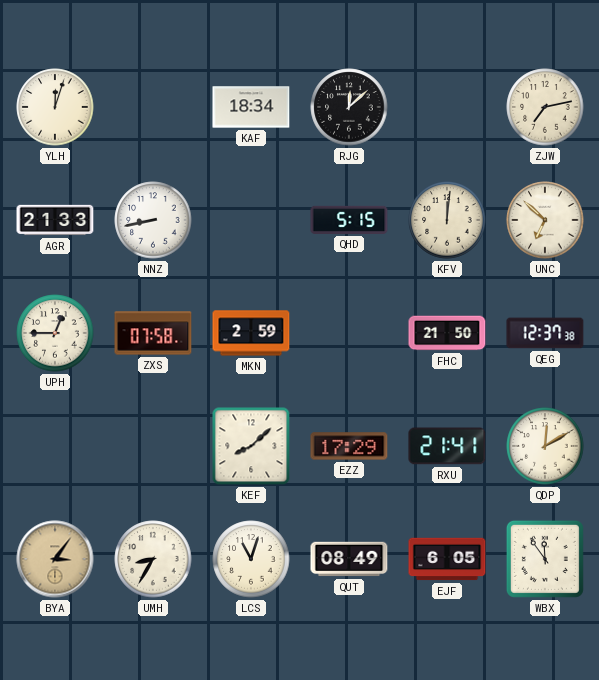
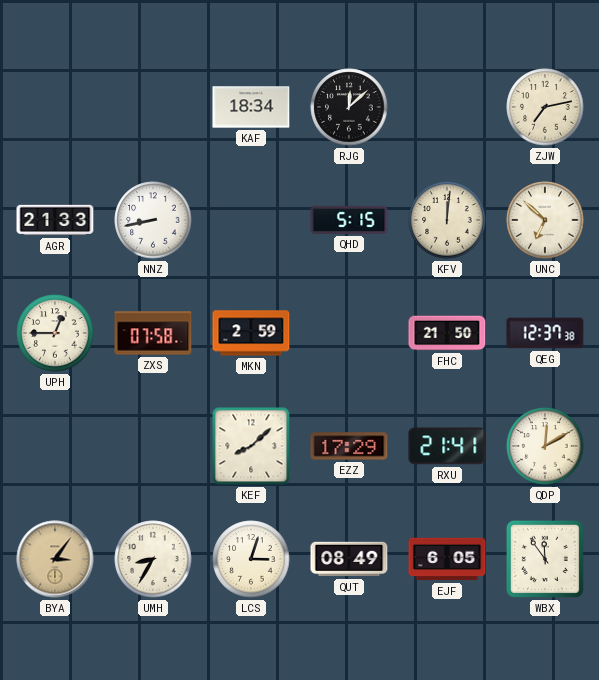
YLH: 12:03 -> none (55, 107)
LCS: 11:03 -> 3:03 (251, 559)
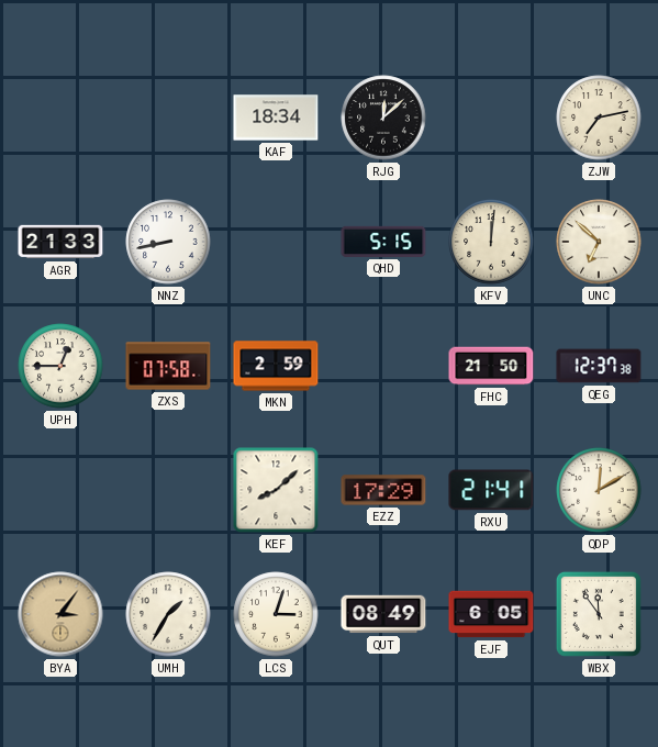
UMH: 8:35 -> 1:35 (168, 614)
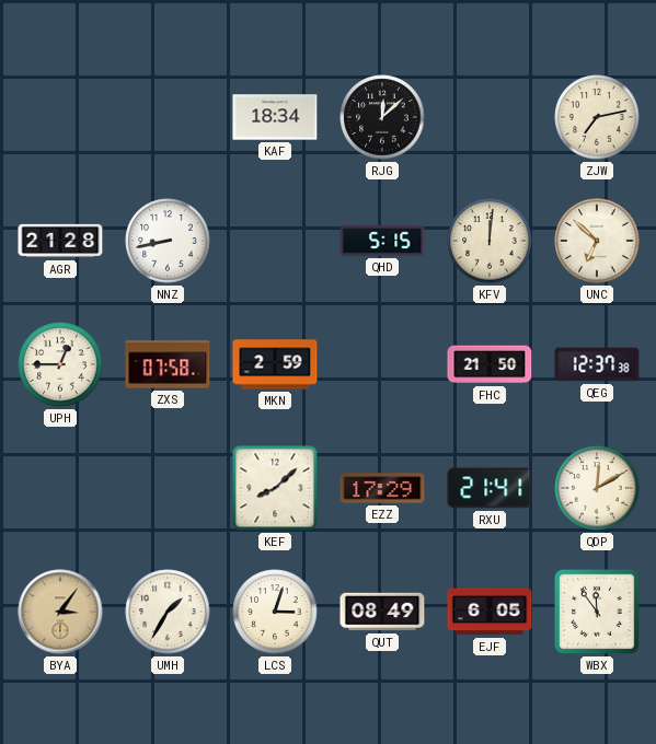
AGR: 21:33 -> 21:28 (60, 241)
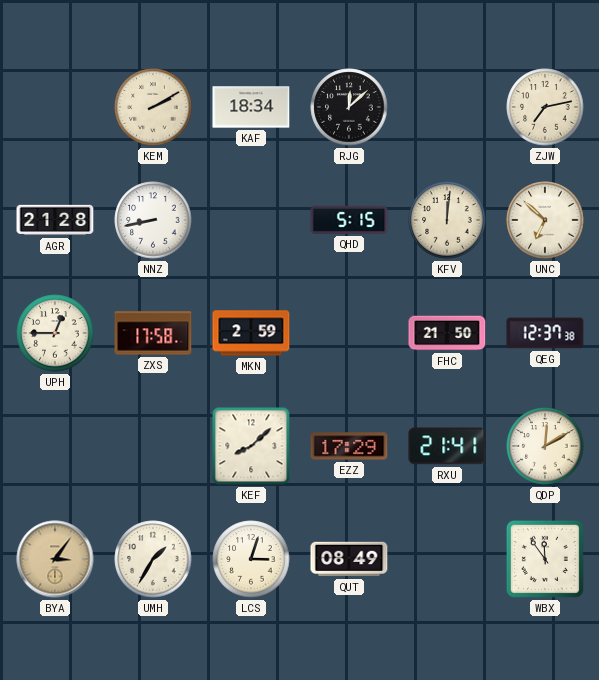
KEM: none -> 2:10 (153, 107)
ZXS: 07:58 -> 17:58 (153, 333)
EJF: 6:05 -> none (490, 612)
